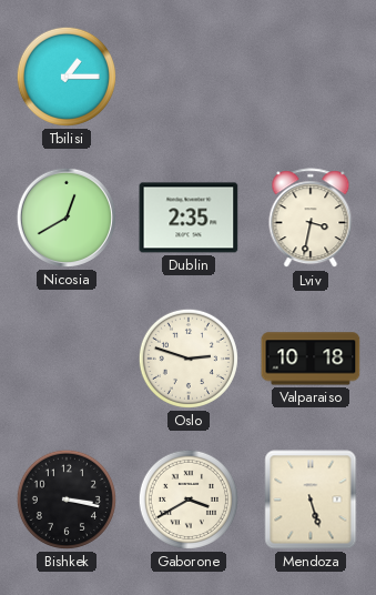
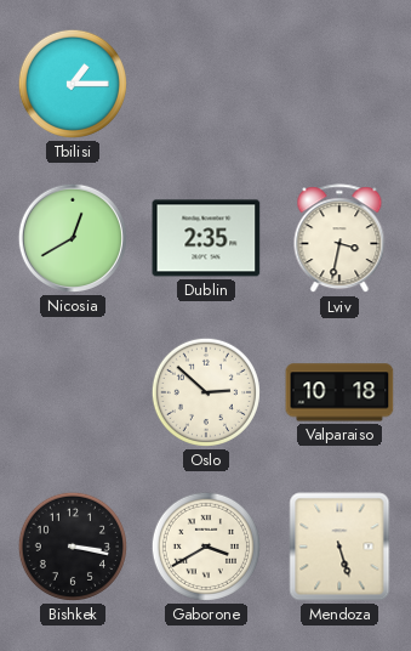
Oslo: 2:48 -> 2:52 (206, 392)
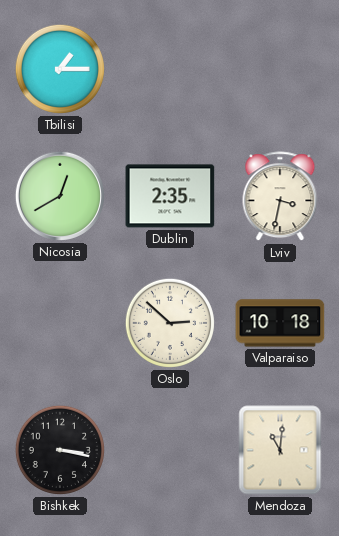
Gaborone: 3:40 -> none (206, 547)
Mendoza: 5:27 -> 11:01 (280, 450)
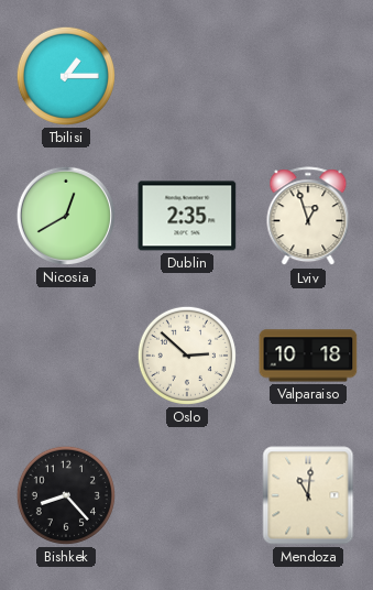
Lviv: 3:32 -> 12:57 (308, 217)
Bishkek: 3:17 -> 8:23 (66, 495)
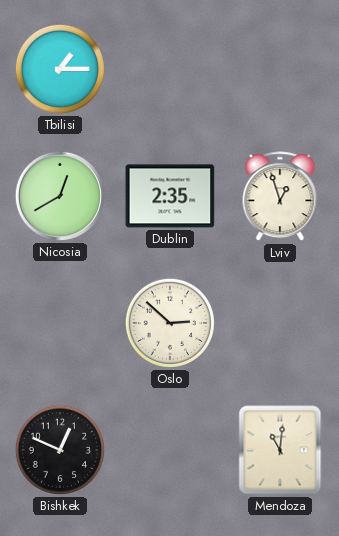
Valparaiso: 10:18 -> none (308, 356)
Bishkek: 8:23 -> 12:49 (60, 450)
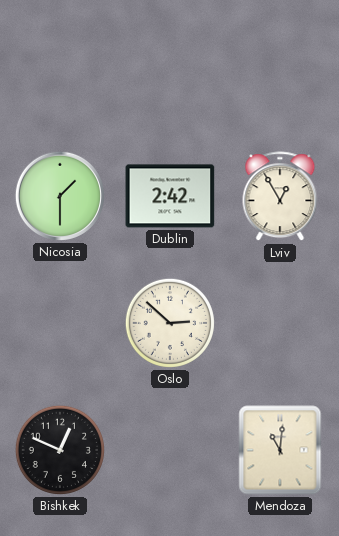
Tbilisi: 1:15 -> none (60, 69)
Nicosia: 12:40 -> 1:30 (60, 196)
Dublin: 2:35 -> 2:42 (170, 196)
Lviv: 12:57 -> 12:55 (280, 197)
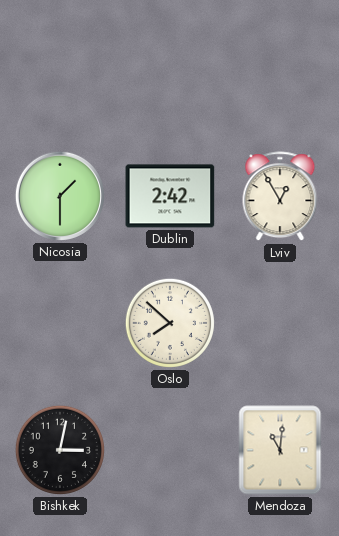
Oslo: 2:52 -> 7:52 (170, 323)
Bishkek: 12:49 -> 3:02 (60, 450)
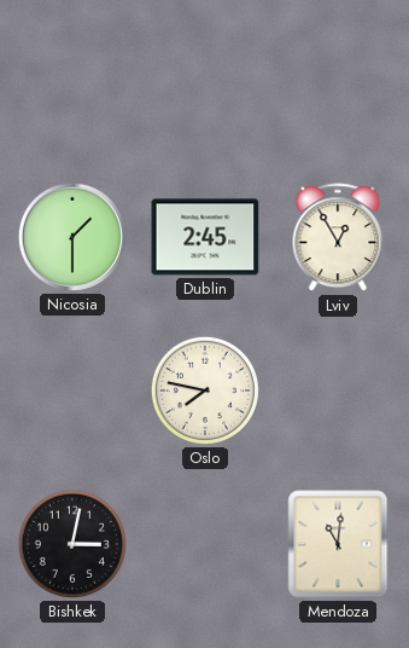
Dublin: 2:42 -> 2:45 (205, 237)
Oslo: 7:52 -> 7:47 (205, 390)
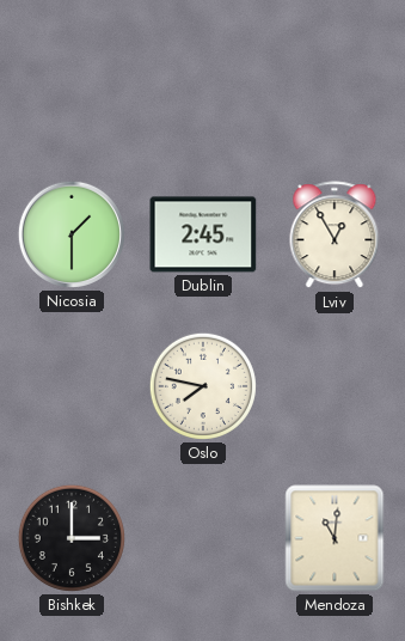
Bishkek: 3:02 -> 3:00 (72, 538)
